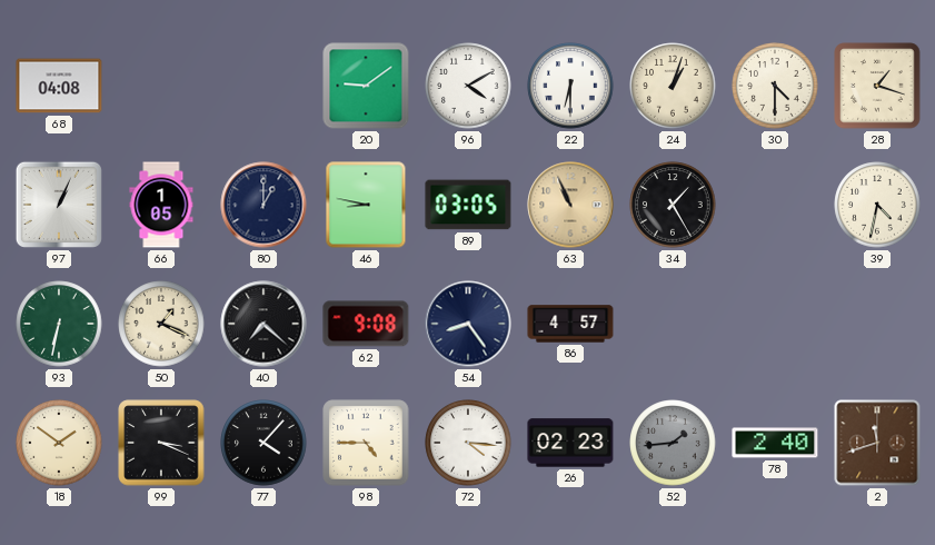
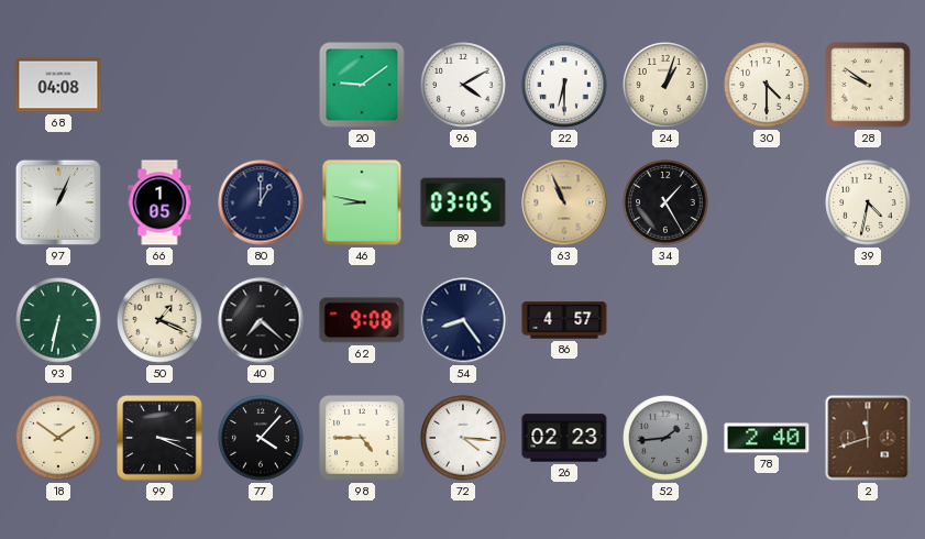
28: 1:18 -> 9:51 (868, 85)
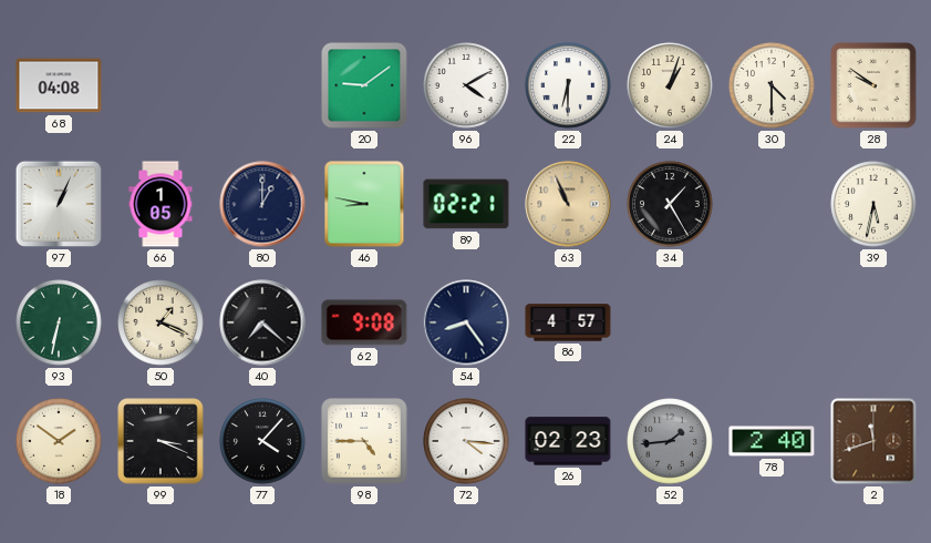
89: 03:05 -> 02:21 (466, 204)
39: 4:32 -> 5:32 (873, 204)
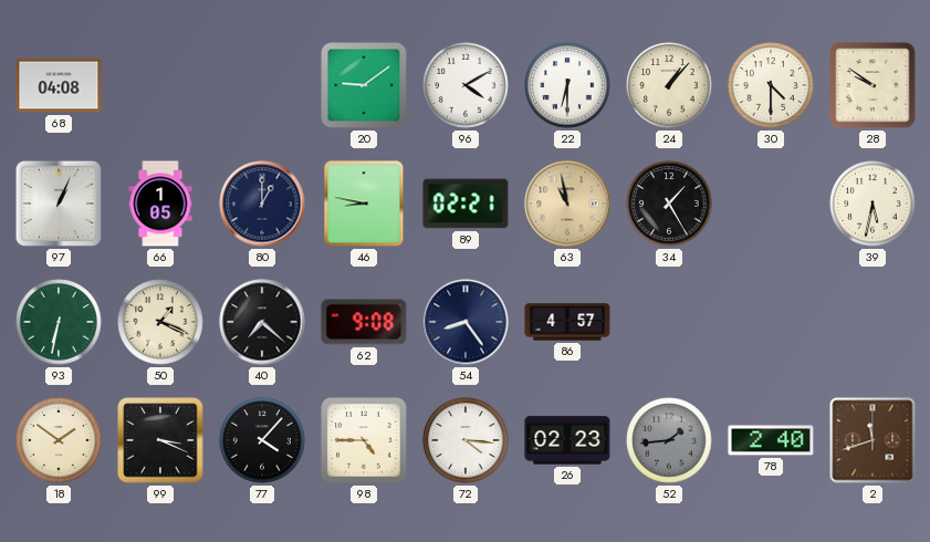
24: 1:03 -> 1:07 (669, 85)
63: 10:56 -> 10:58 (567, 204)
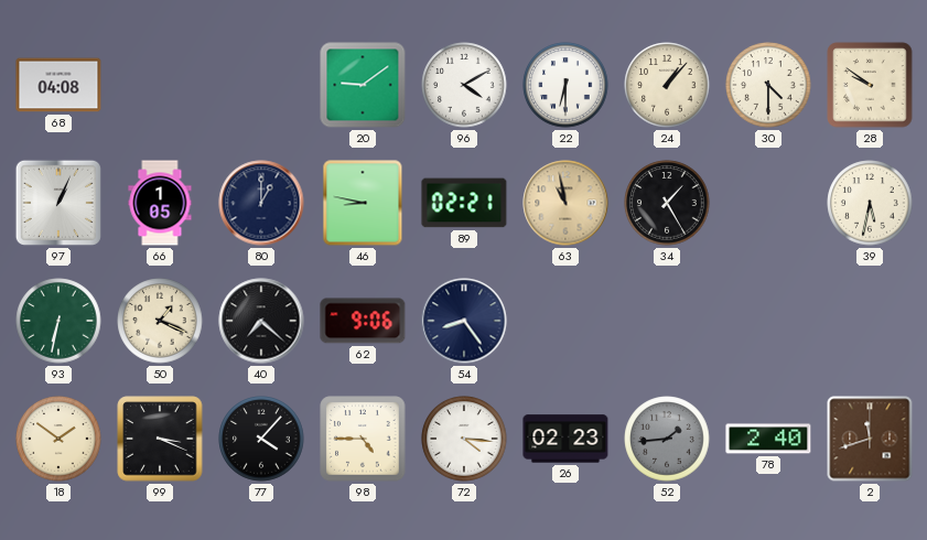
62: 9:08 -> 9:06 (363, 321)
86: 4:57 -> none (567, 322)
